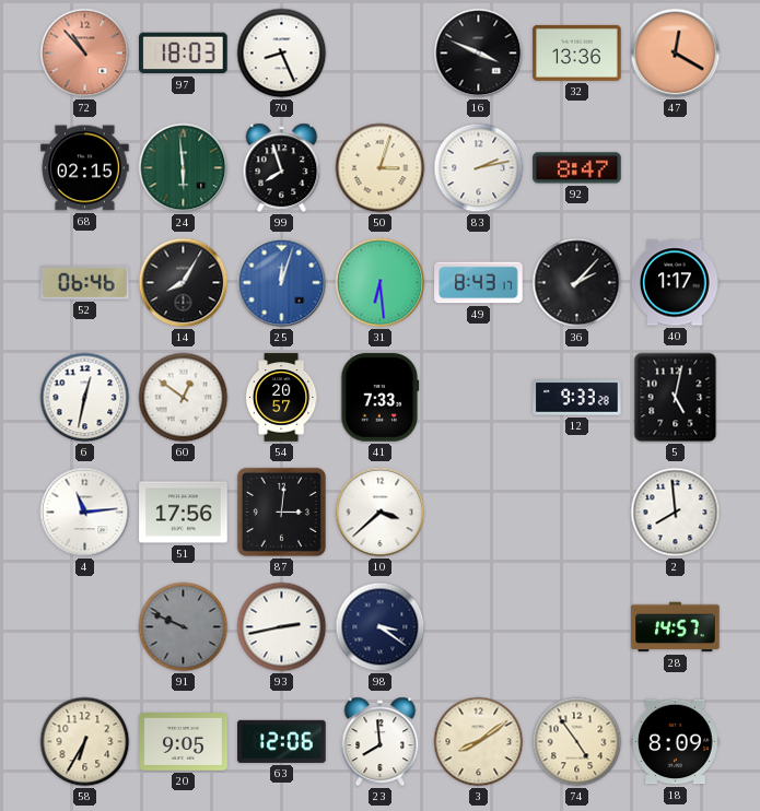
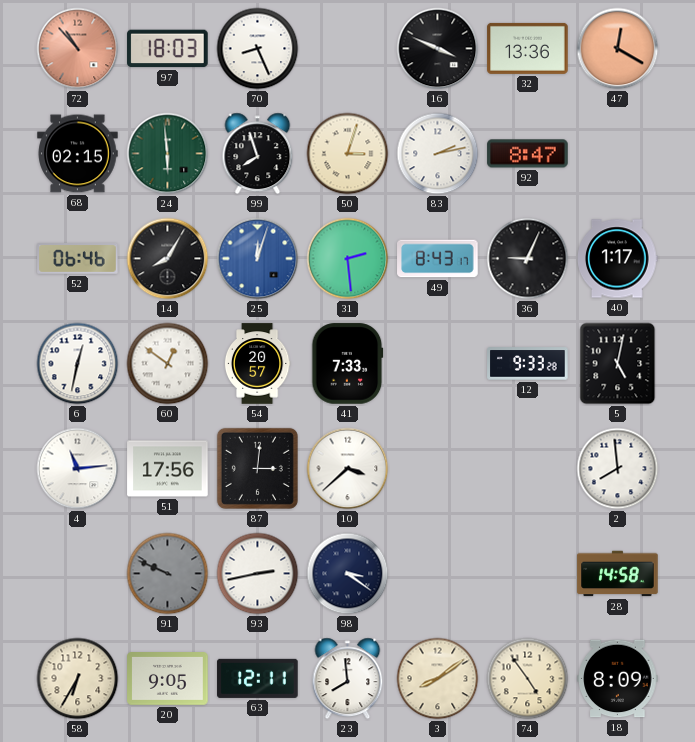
31: 6:29 -> 2:29 (348, 259)
36: 2:07 -> 9:04 (528, 259)
28: 14:57 -> 14:58 (618, 574)
63: 12:06 -> 12:11 (258, 678)
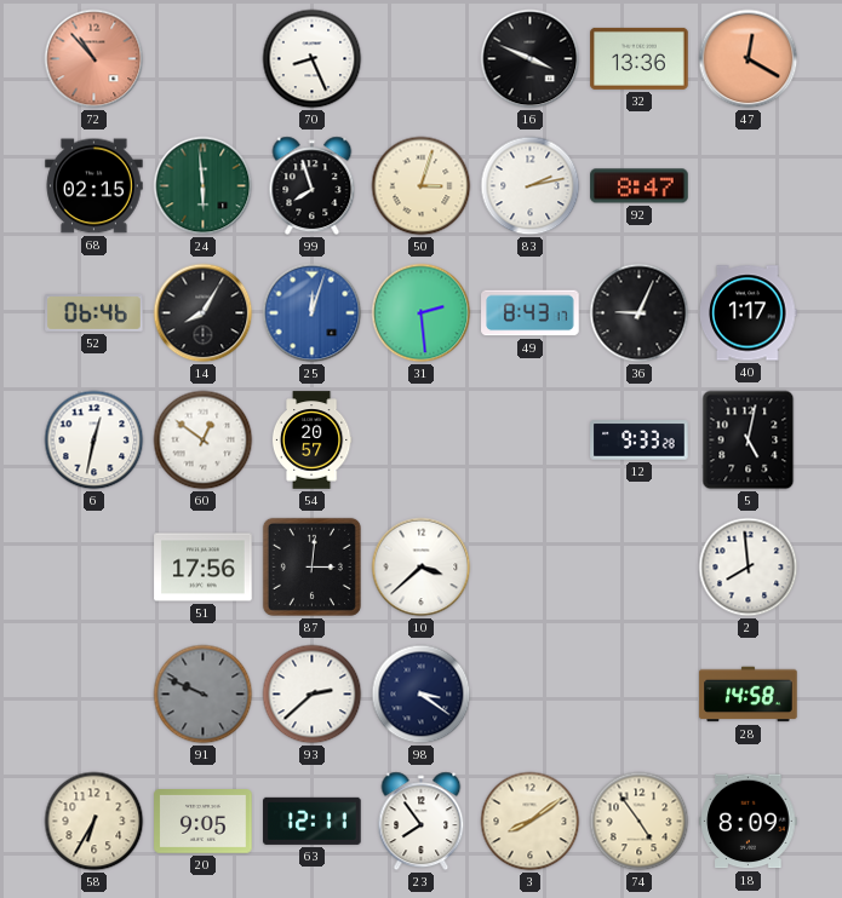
97: 18:03 -> none (168, 49)
41: 7:33 -> none (348, 364)
4: 11:14 -> none (78, 469)
93: 2:43 -> 2:38 (313, 695)
23: 7:59 -> 7:54 (422, 822)
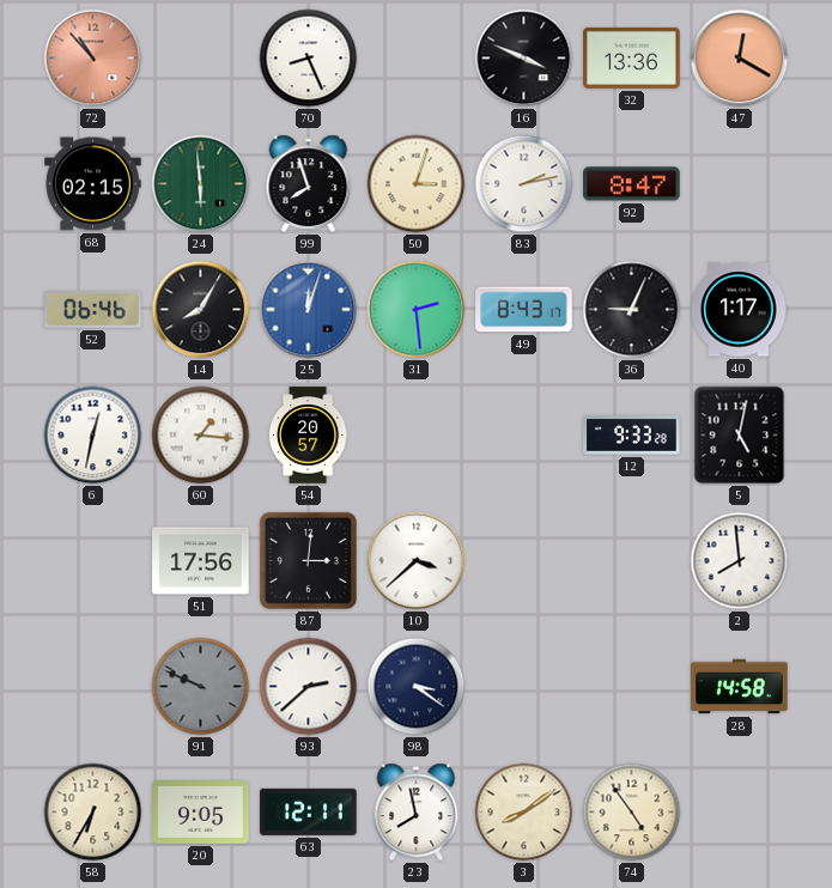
60: 12:51 -> 1:16 (201, 436)
23: 7:54 -> 7:58 (417, 813)
18: 8:09 -> none (749, 822)
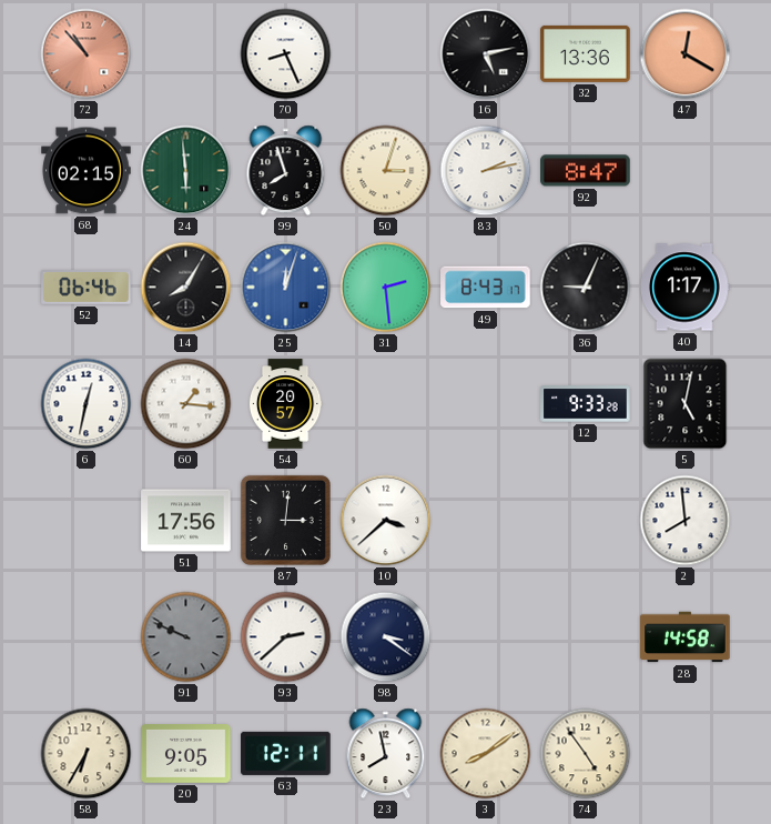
16: 3:49 -> 5:13 (486, 54)
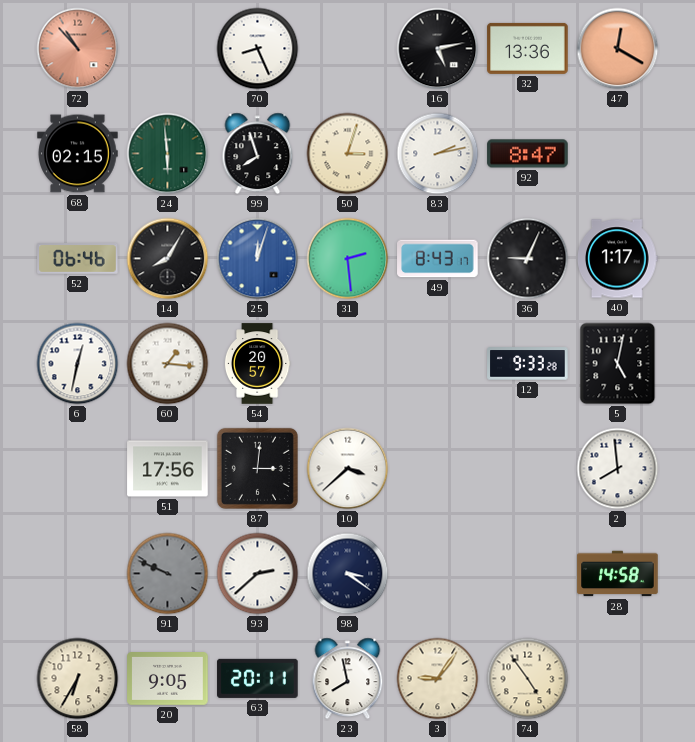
63: 12:11 -> 20:11 (258, 678)
3: 8:09 -> 9:06 (438, 679)
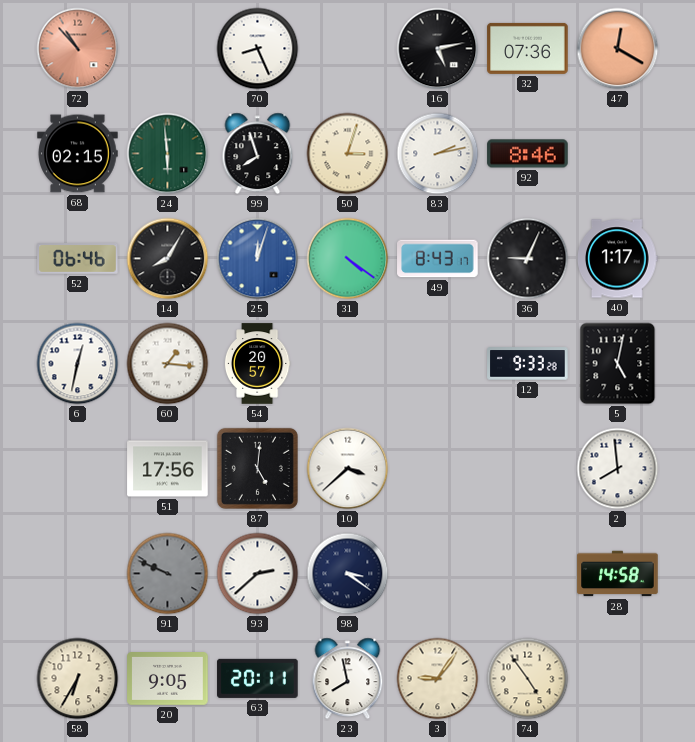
32: 13:36 -> 07:36 (528, 48)
92: 8:47 -> 8:46 (528, 154)
31: 2:29 -> 4:21 (348, 259)
87: 3:01 -> 5:01 (257, 468)
